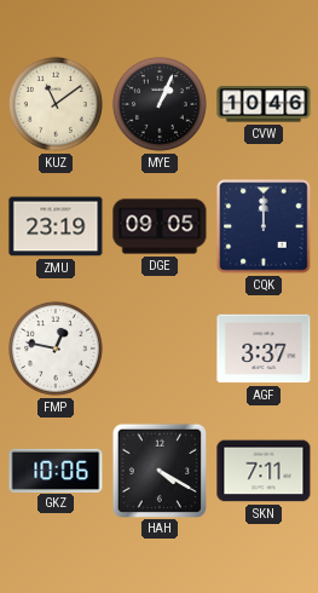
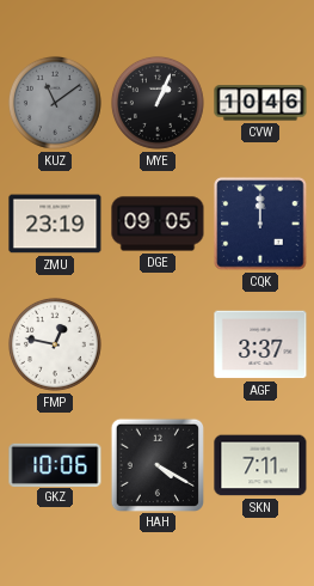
KUZ dial: cream -> grey (55, 103)
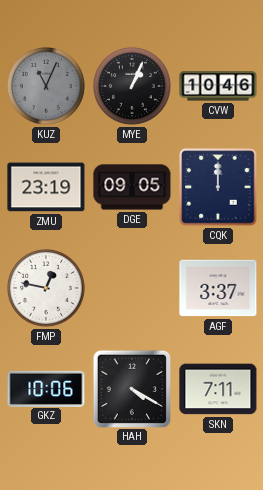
KUZ: 11:09 -> 11:04 (46, 86)
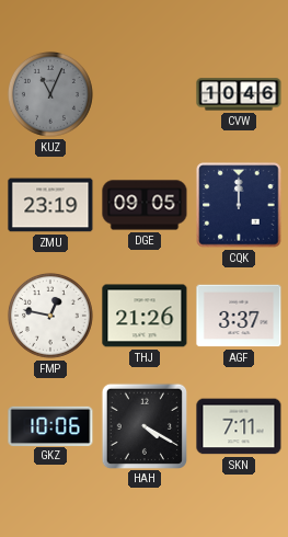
MYE: 1:04 -> none (132, 86)
THJ: none -> 21:26 (145, 316)
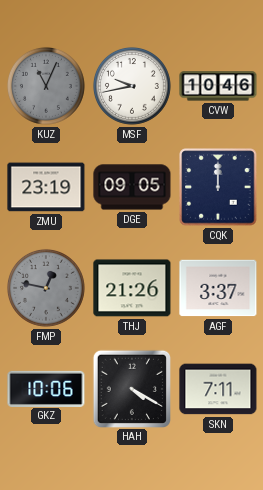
MSF: none -> 9:43 (132, 86)
FMP dial: white -> grey (46, 288)
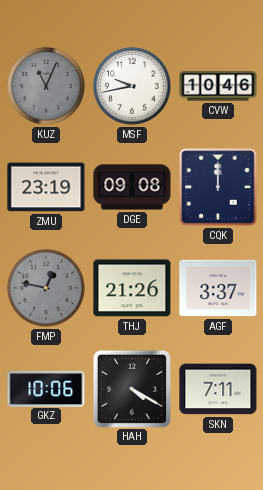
DGE: 09:05 -> 09:08 (132, 187)
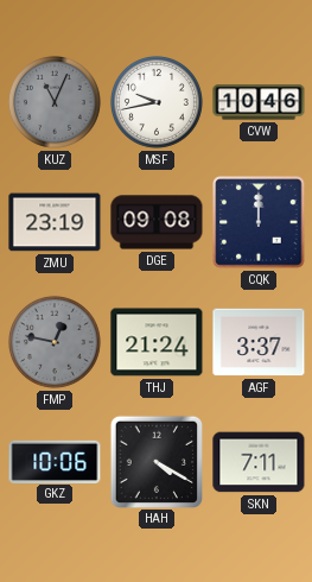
THJ: 21:26 -> 21:24 (157, 342)
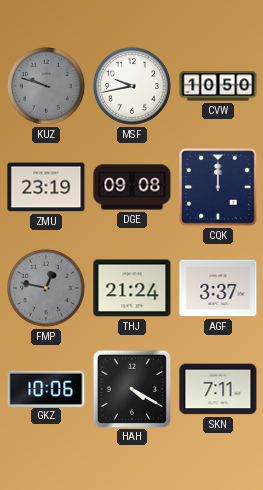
KUZ: 11:04 -> 9:48 (46, 86)
CVW: 10:46 -> 10:50 (218, 86)
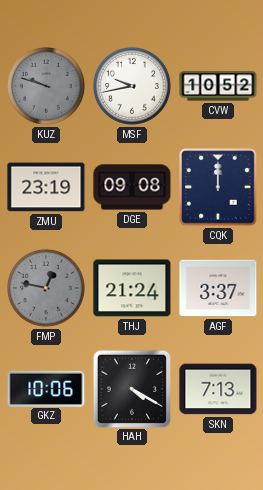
CVW: 10:50 -> 10:52 (218, 86)
SKN: 7:11 -> 7:13 (218, 389)
